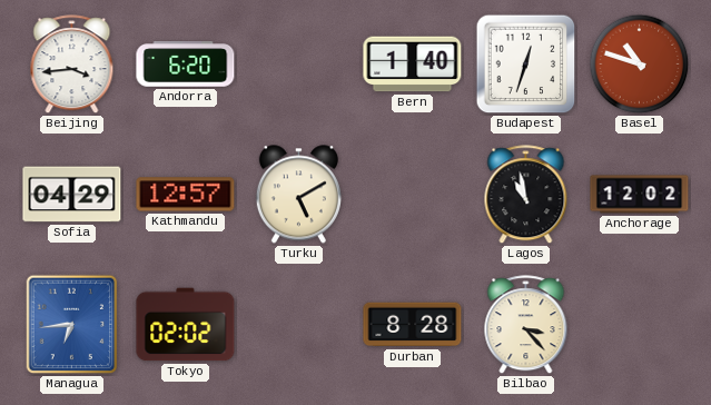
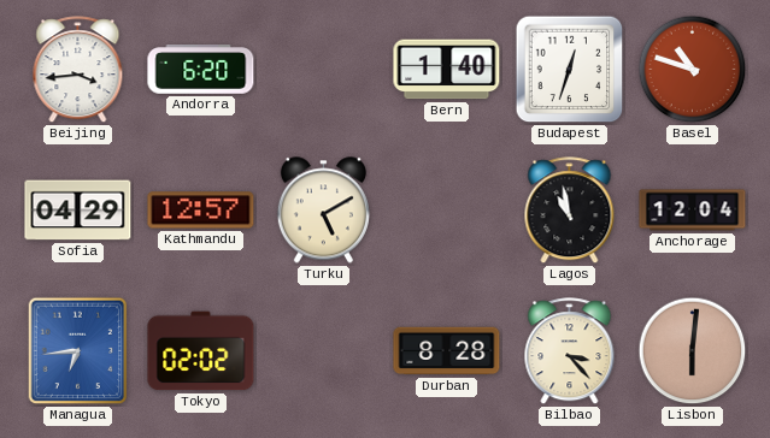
Anchorage: 12:02 -> 12:04 (693, 211)
Lisbon: none -> 6:01 (693, 351)
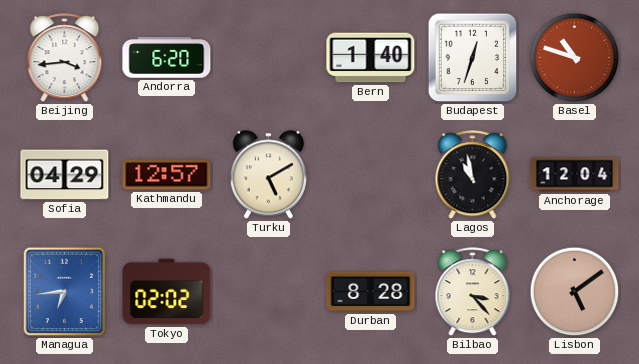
Lisbon: 6:01 -> 5:09 (575, 292)
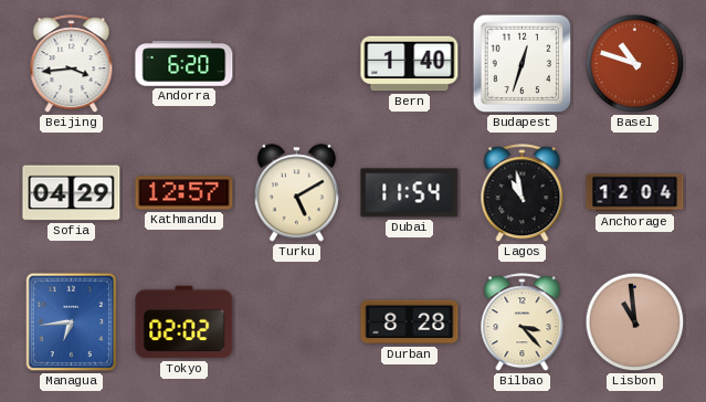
Dubai: none -> 11:54 (410, 193)
Lisbon: 5:09 -> 10:59 (635, 322)
